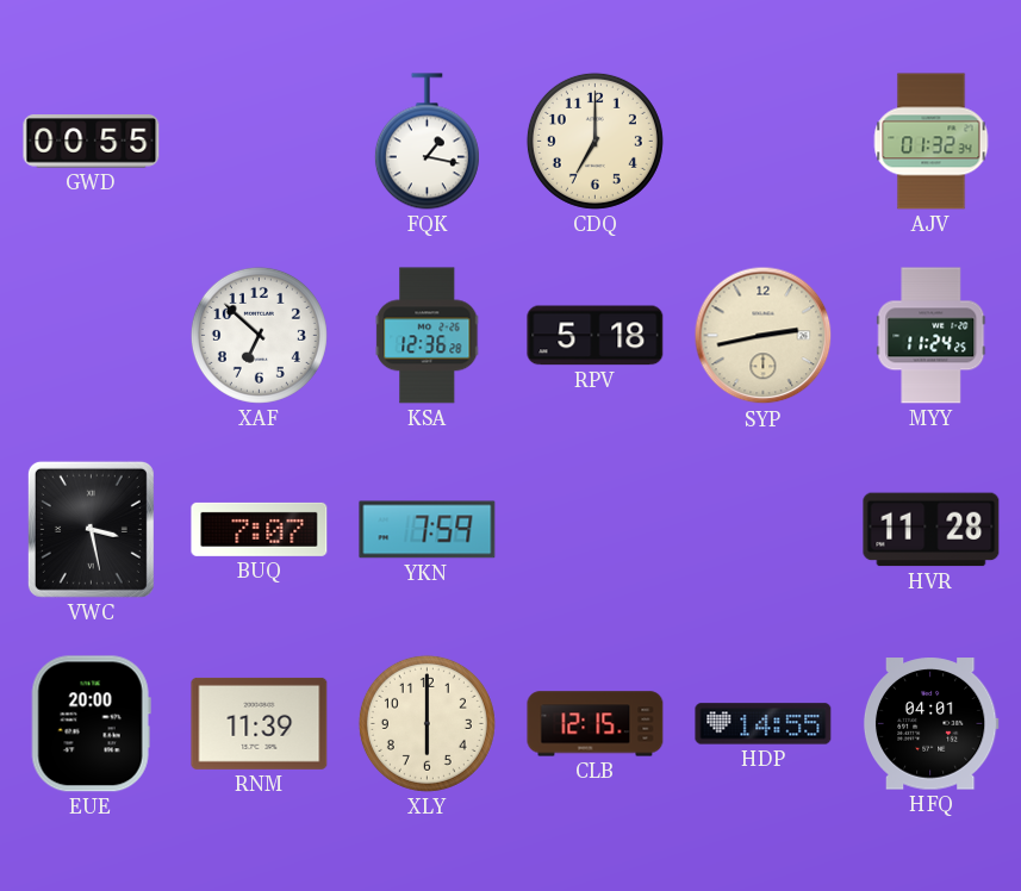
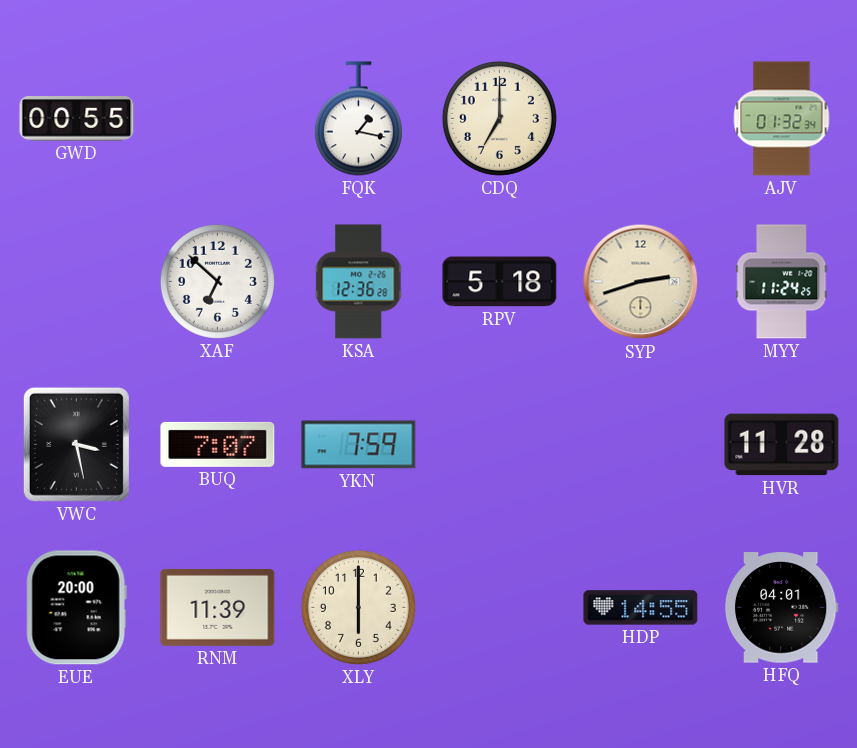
SYP: 2:43 -> 2:42 (641, 282)
CLB: 12:15 -> none (596, 724)
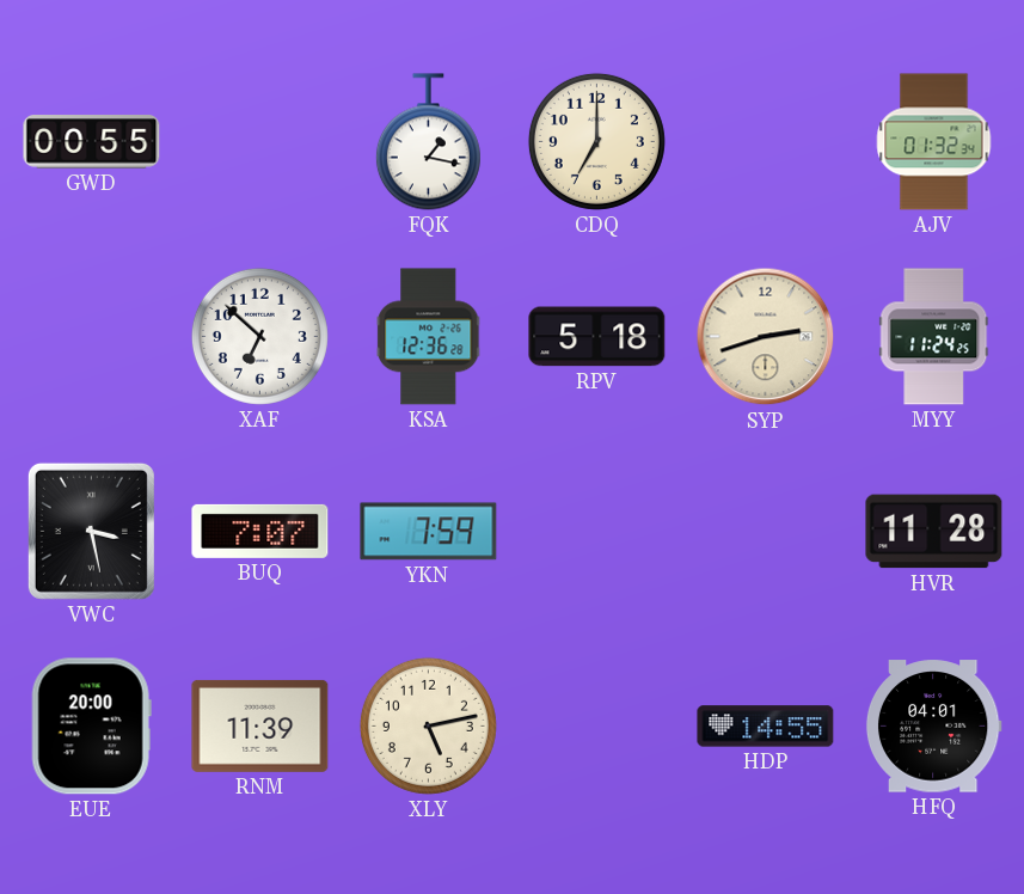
XLY: 6:00 -> 5:13 (428, 725)
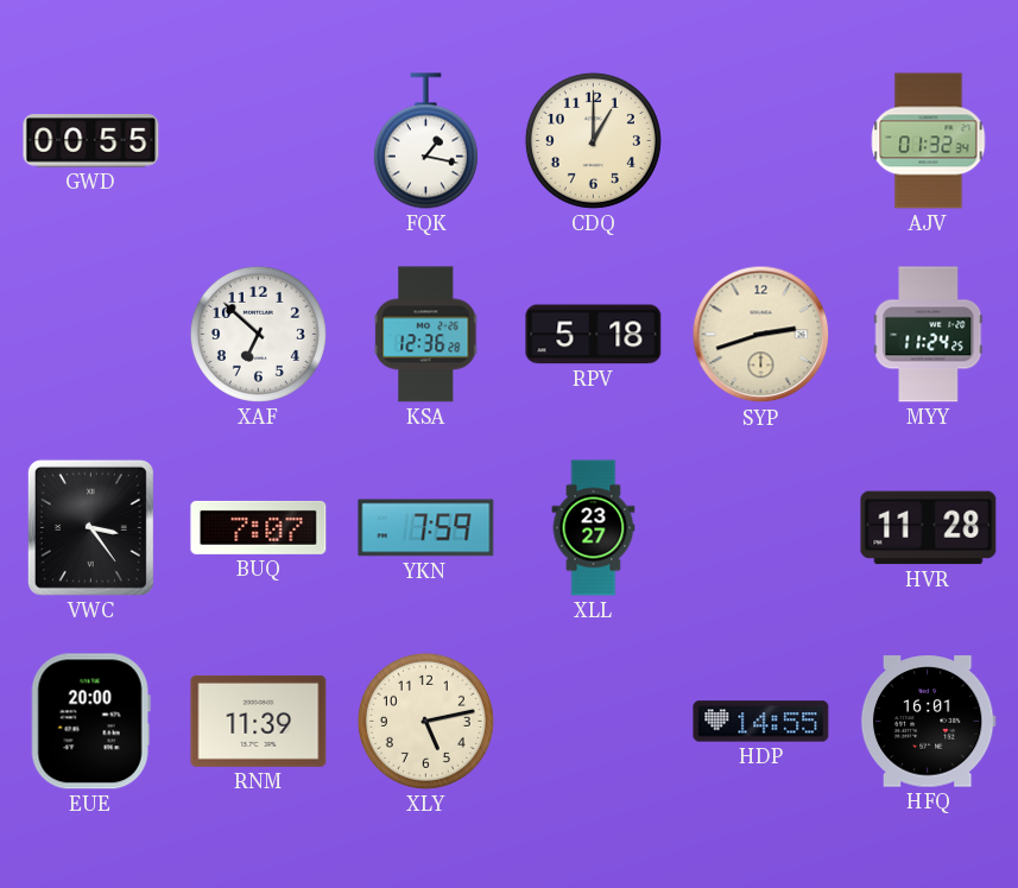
CDQ: 7:00 -> 1:00 (593, 140)
VWC: 3:28 -> 3:24 (90, 527)
XLL: none -> 23:27 (594, 528)
HFQ: 04:01 -> 16:01 (928, 722)
